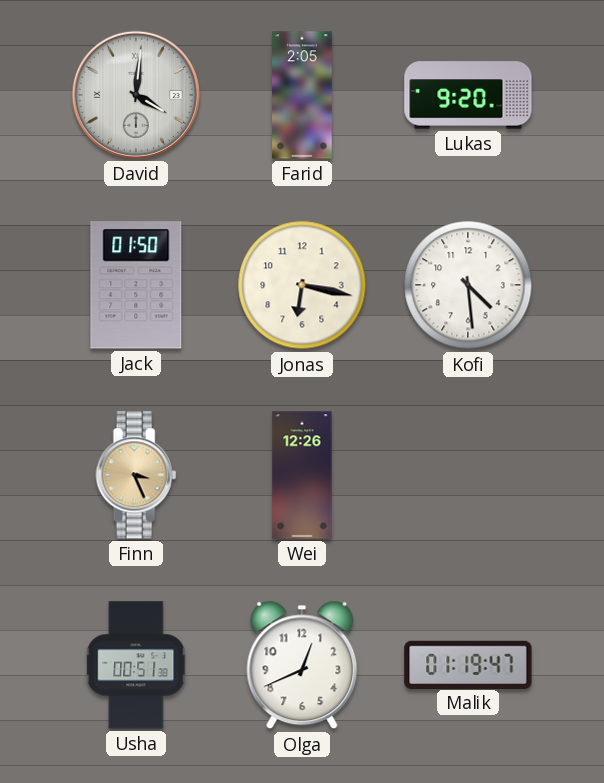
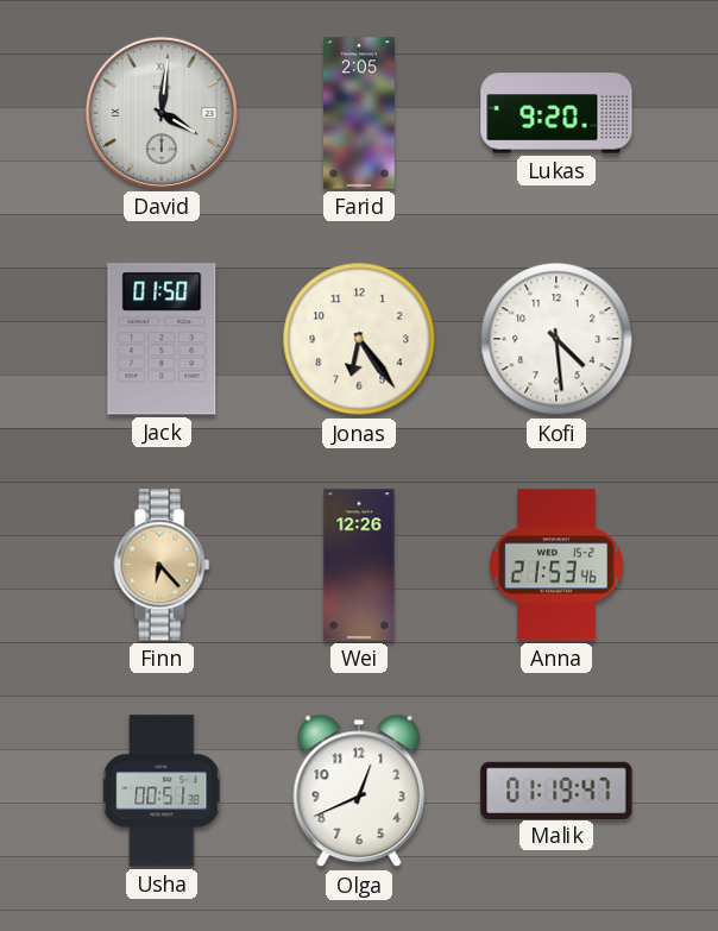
Jonas: 6:17 -> 6:24 (359, 339)
Finn: 3:26 -> 6:23 (162, 565)
Anna: none -> 21:53 (556, 565)
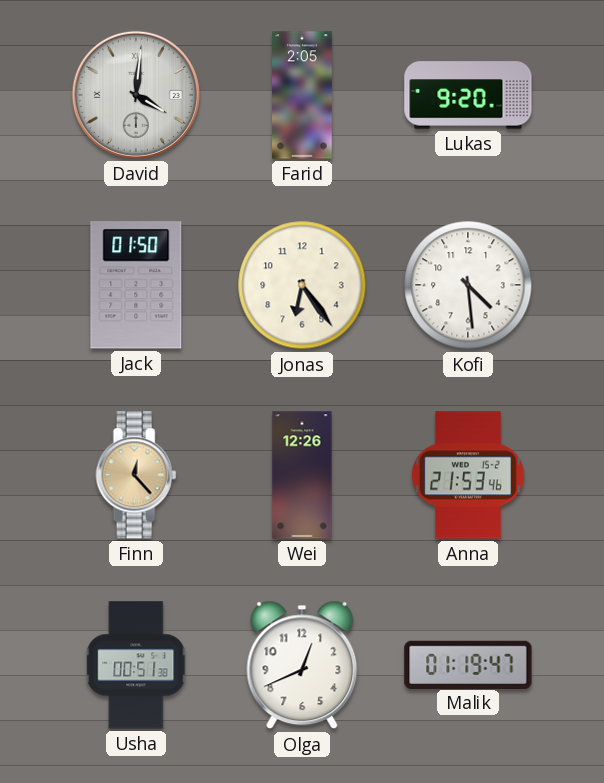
Finn: 6:23 -> 12:23 (136, 475)
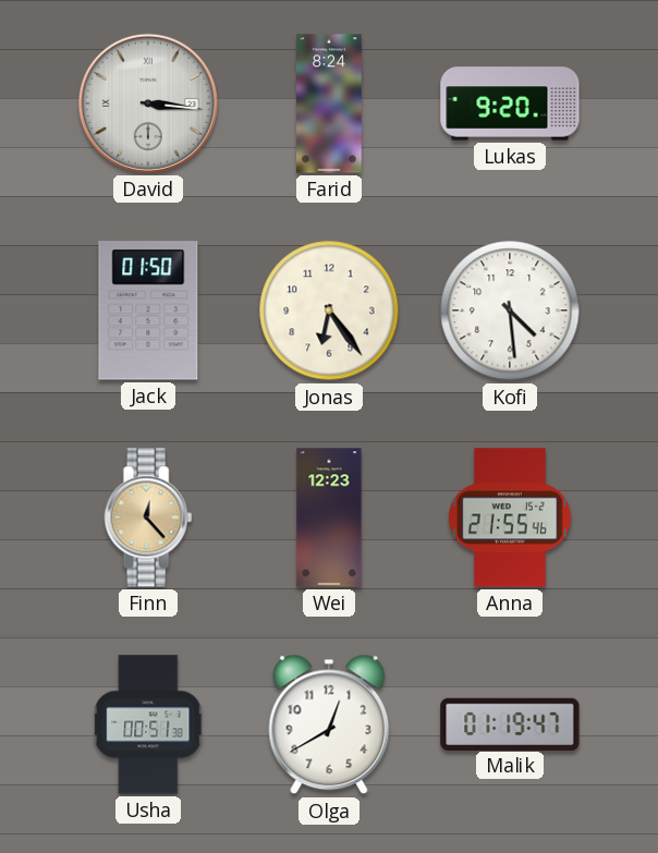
David: 4:01 -> 3:16 (148, 103)
Farid: 2:05 -> 8:24 (329, 103)
Wei: 12:26 -> 12:23 (329, 517)
Anna: 21:53 -> 21:55 (510, 517)
Olga: 12:41 -> 12:40 (329, 724)
